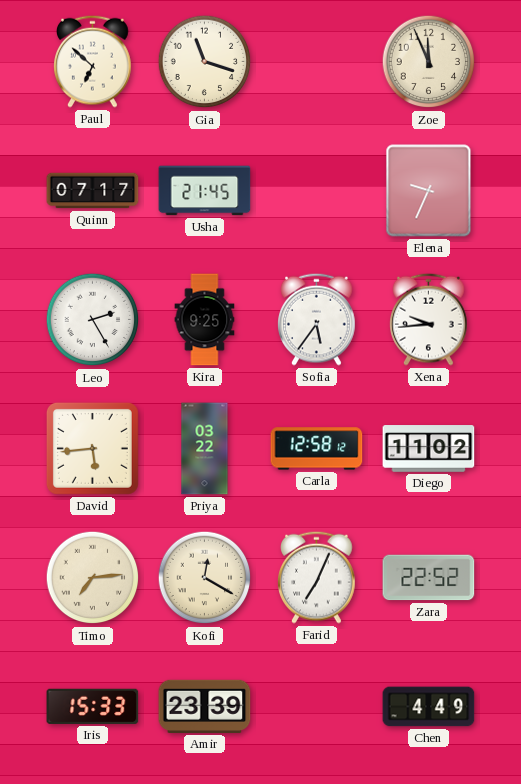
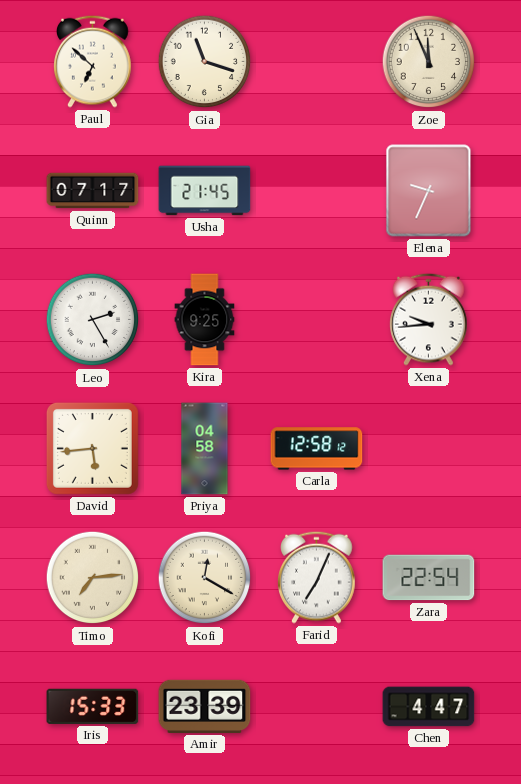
Sofia: 5:36 -> none (317, 319)
Priya: 03:22 -> 04:58 (205, 449)
Diego: 11:02 -> none (429, 449)
Zara: 22:52 -> 22:54 (429, 578)
Chen: 4:49 -> 4:47 (429, 707)
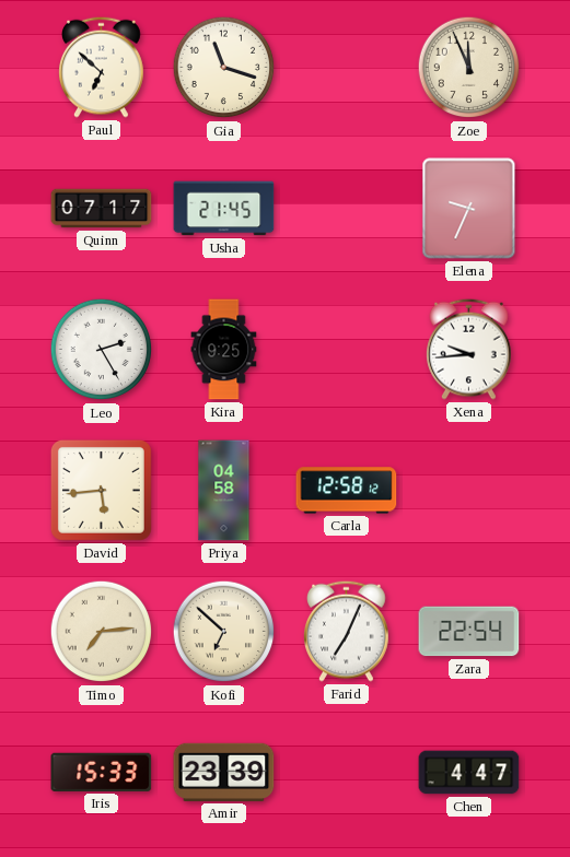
Kofi: 12:20 -> 6:52 (224, 632)
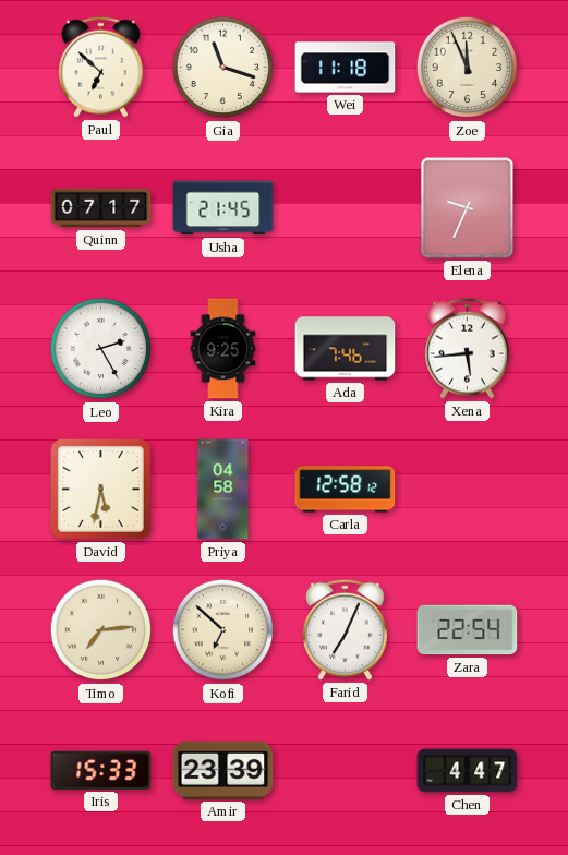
Wei: none -> 11:18 (346, 68)
Ada: none -> 7:46 (346, 349)
Xena: 9:44 -> 5:44 (468, 348)
David: 5:44 -> 5:32 (100, 489)
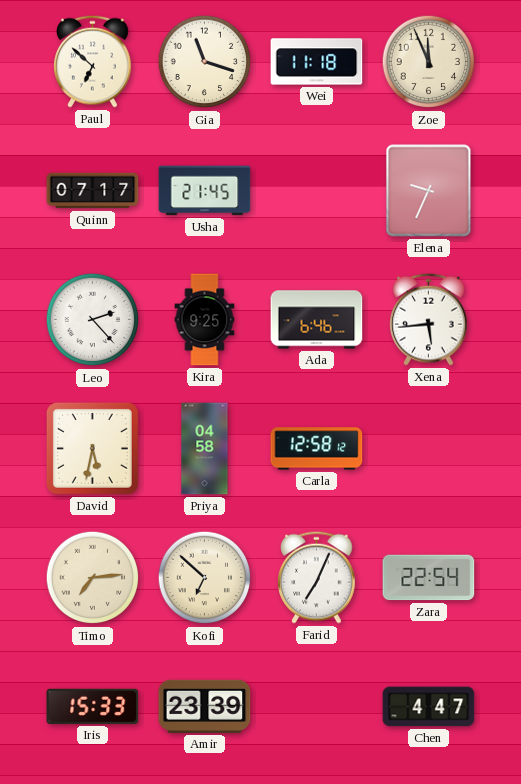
Leo: 2:25 -> 2:23 (93, 320)
Ada: 7:46 -> 6:46 (317, 320)
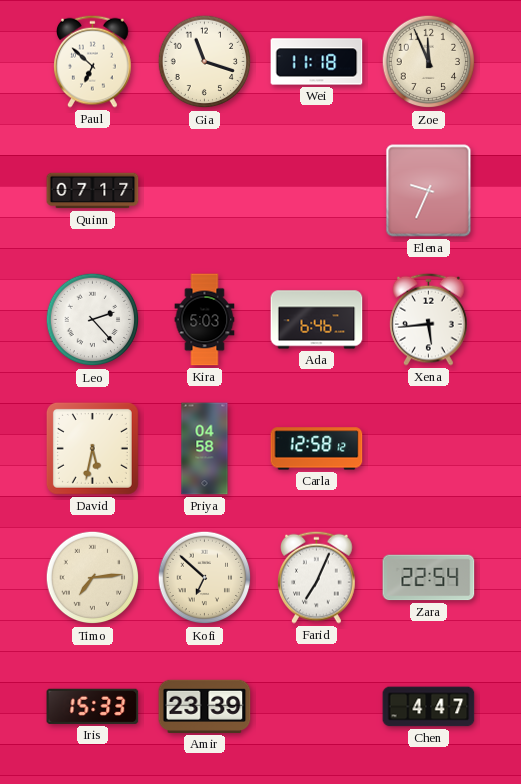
Usha: 21:45 -> none (205, 191)
Kira: 9:25 -> 5:03 (205, 320)
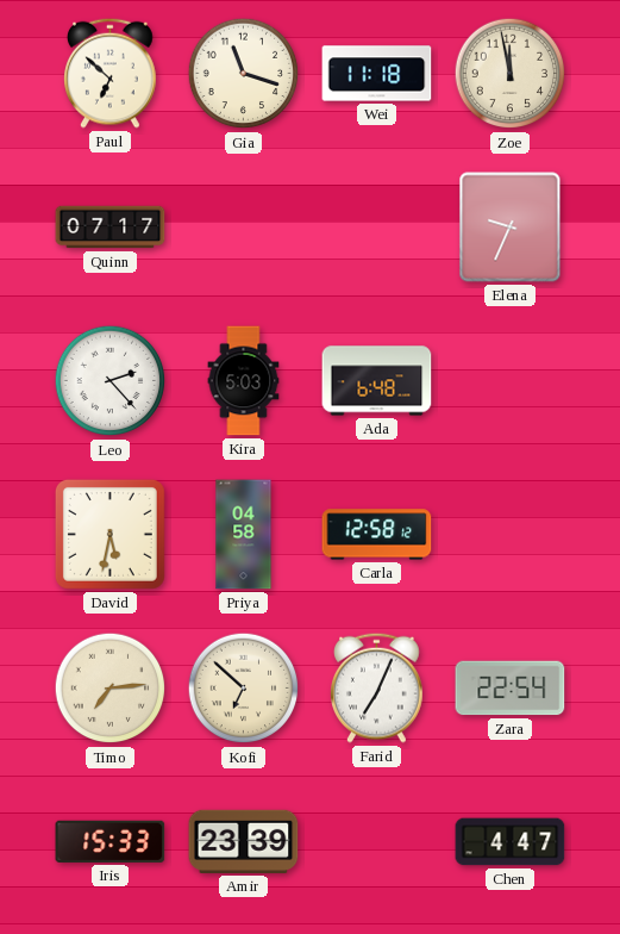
Zoe: 11:56 -> 11:58 (511, 74)
Ada: 6:46 -> 6:48 (377, 381)
Xena: 5:44 -> none (429, 319)
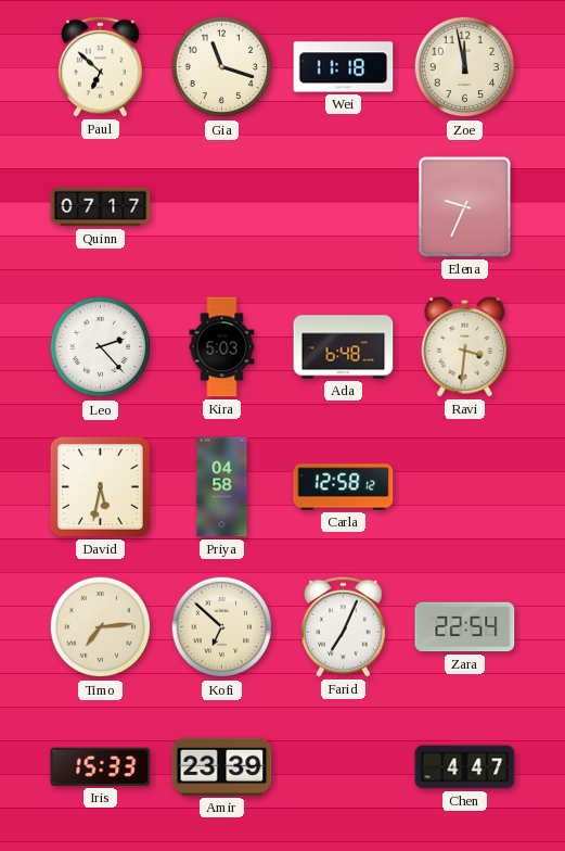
Ravi: none -> 3:31 (465, 346)
